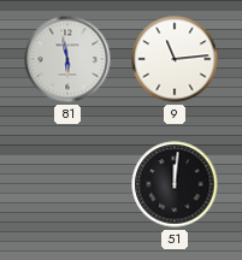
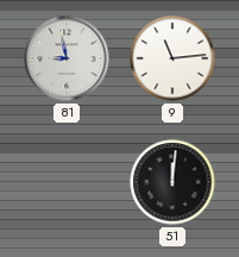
81: 5:58 -> 8:58 (67, 58)
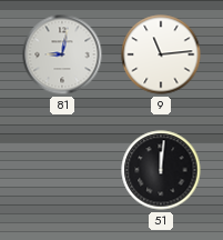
81: 8:58 -> 9:02 (62, 54)
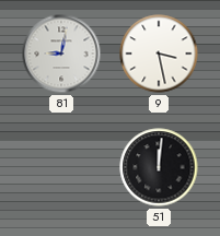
9: 11:14 -> 3:28 (159, 54)
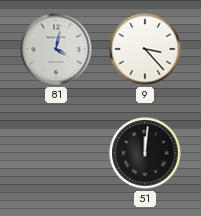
81: 9:02 -> 4:02 (56, 49)
9: 3:28 -> 3:23 (145, 49)
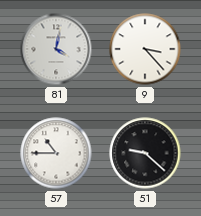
57: none -> 10:45 (56, 153)
51: 12:01 -> 9:22 (145, 153)
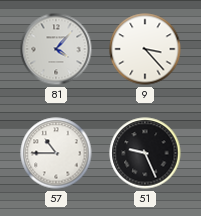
81: 4:02 -> 4:07 (56, 49)
51: 9:22 -> 9:26 (145, 153)
